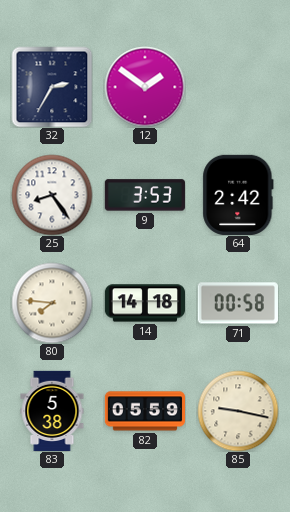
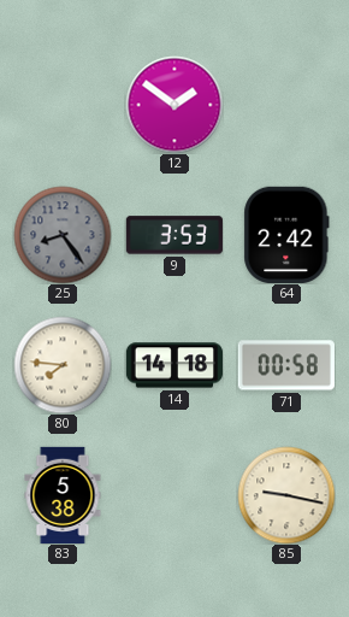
32: 2:35 -> none (52, 87)
25 dial: white -> grey (63, 235)
82: 05:59 -> none (144, 411)
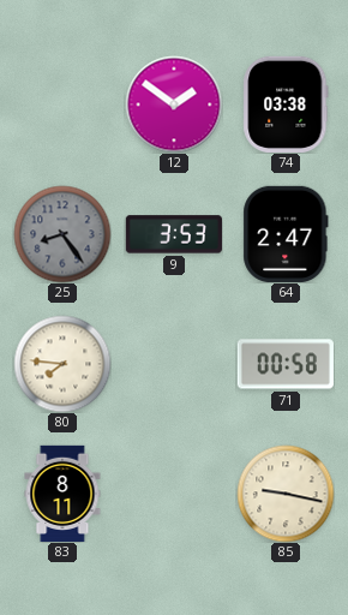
74: none -> 03:38 (286, 105)
64: 2:42 -> 2:47 (286, 234)
14: 14:18 -> none (173, 365)
83: 5:38 -> 8:11 (62, 492)
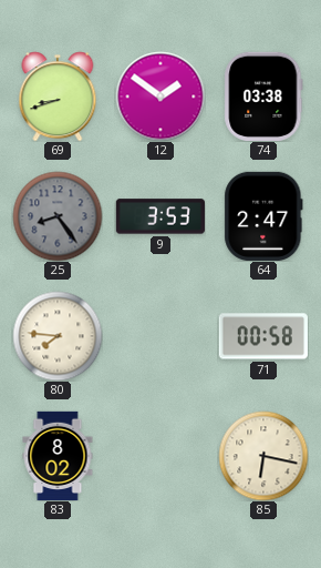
69: none -> 8:42 (58, 97)
83: 8:11 -> 8:02 (58, 455)
85: 9:17 -> 6:17 (263, 456)
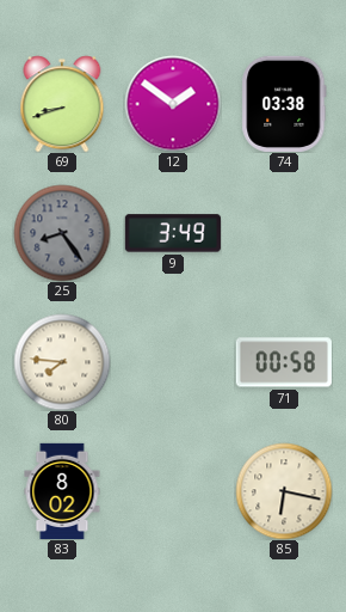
9: 3:53 -> 3:49 (173, 233)
64: 2:47 -> none (263, 216)
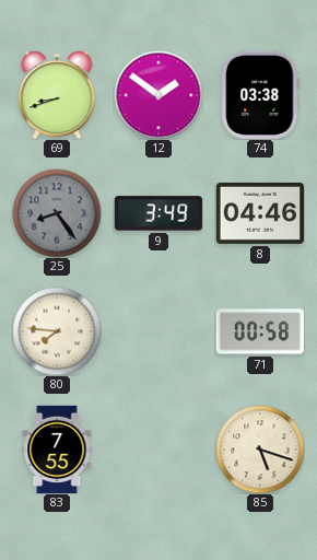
8: none -> 04:46 (259, 213)
83: 8:02 -> 7:55 (57, 448)
85: 6:17 -> 5:18 (260, 450)
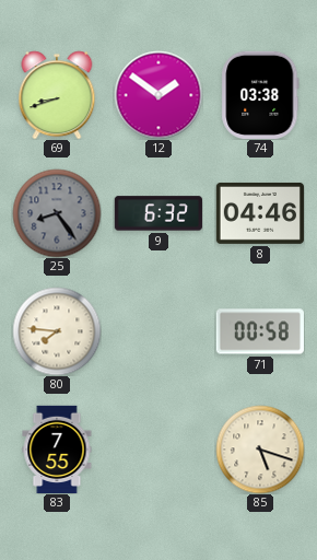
9: 3:49 -> 6:32 (158, 213)
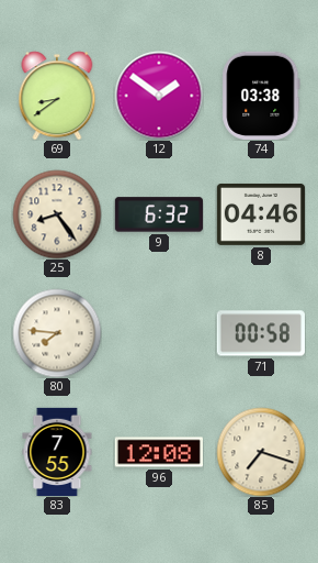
69: 8:42 -> 8:39 (57, 96)
25 dial: grey -> cream (57, 214)
96: none -> 12:08 (158, 452)
85: 5:18 -> 7:18 (261, 452)
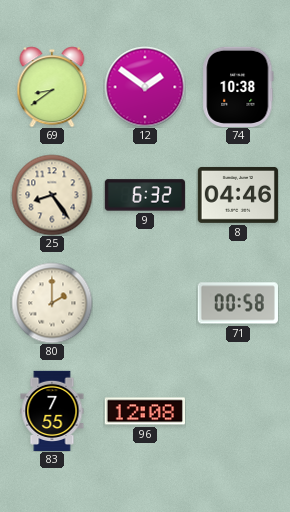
74: 03:38 -> 10:38 (238, 87)
80: 7:46 -> 2:00 (52, 303)
85: 7:18 -> none (261, 452)
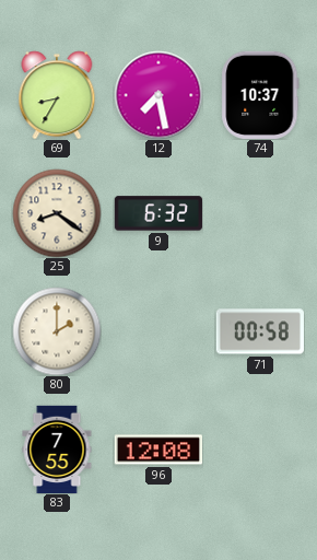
69: 8:39 -> 8:35 (57, 95)
12: 1:51 -> 7:28 (158, 95)
74: 10:38 -> 10:37 (260, 95)
25: 8:24 -> 8:21 (57, 213)
8: 04:46 -> none (237, 195)
